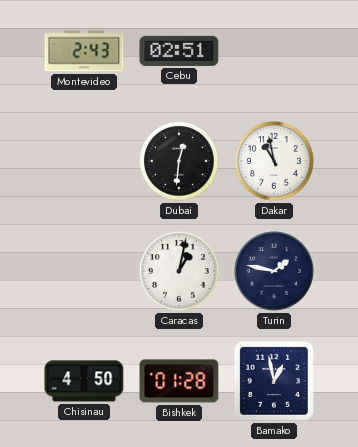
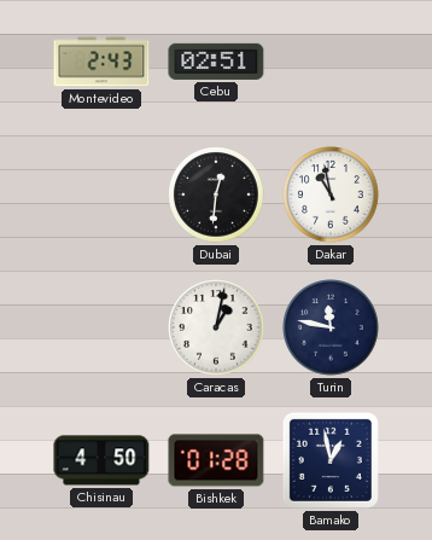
Turin: 1:47 -> 11:47 (331, 327)
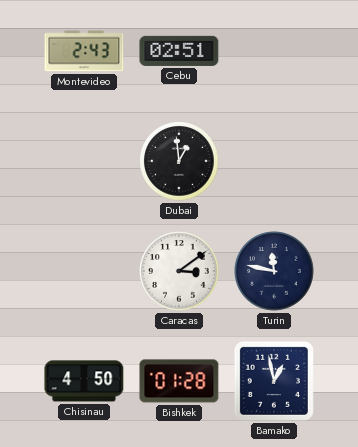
Dubai: 12:31 -> 12:59 (179, 161)
Dakar: 10:58 -> none (331, 194)
Caracas: 1:02 -> 3:09 (179, 271)
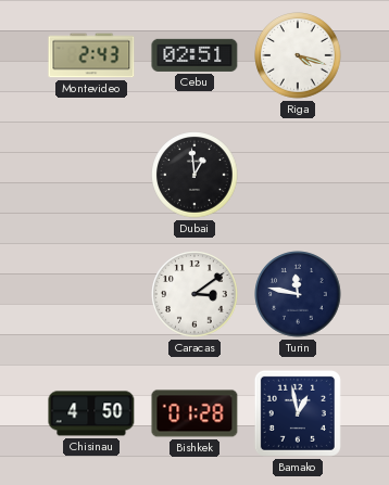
Riga: none -> 4:18 (298, 55)
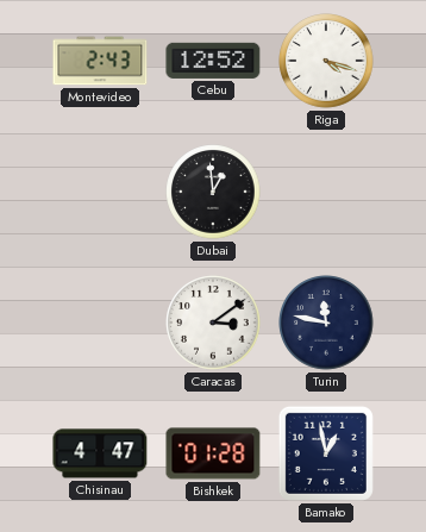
Cebu: 02:51 -> 12:52 (213, 61)
Chisinau: 4:50 -> 4:47 (100, 453)
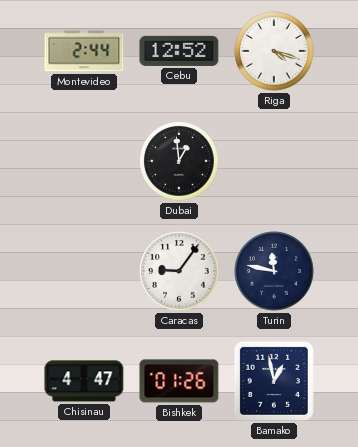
Montevideo: 2:43 -> 2:44 (84, 51)
Caracas: 3:09 -> 9:06 (179, 271)
Bishkek: 01:28 -> 01:26 (179, 381)
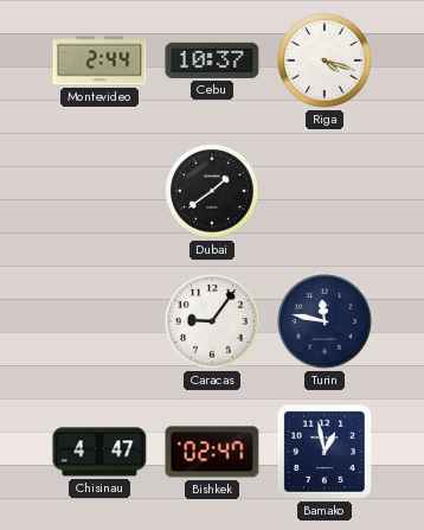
Cebu: 12:52 -> 10:37 (212, 60)
Dubai: 12:59 -> 1:39 (212, 191)
Bishkek: 01:26 -> 02:47 (212, 452)
